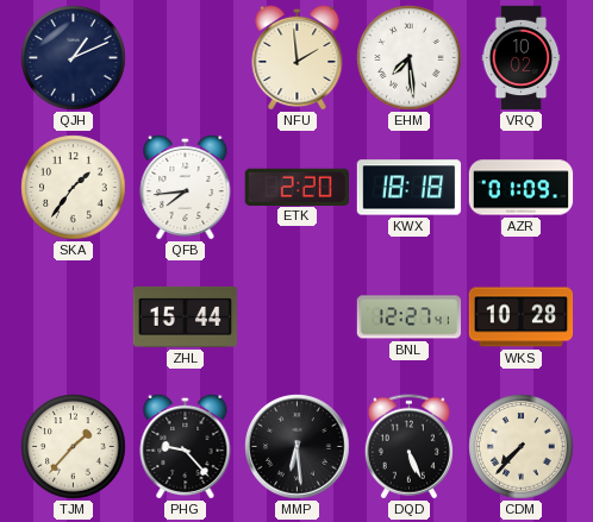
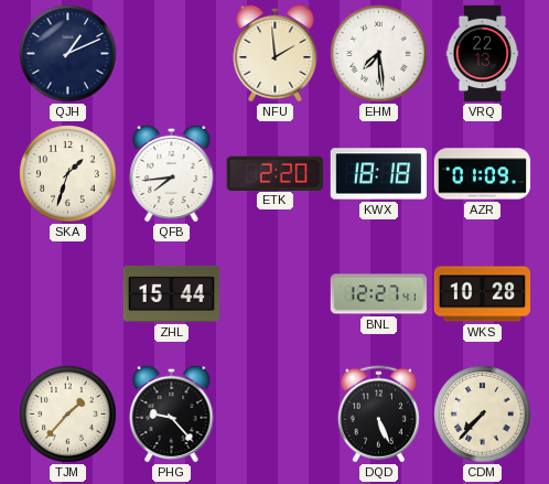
VRQ: 10:02 -> 22:13 (483, 54)
SKA: 1:36 -> 1:33 (68, 174)
MMP: 6:29 -> none (298, 447)
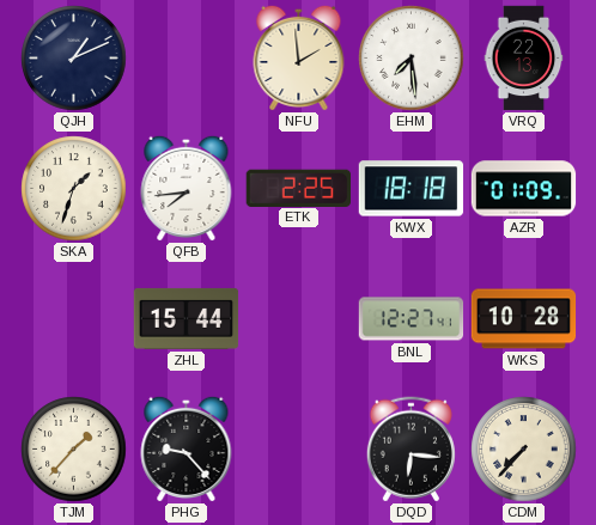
ETK: 2:20 -> 2:25 (298, 188)
DQD: 5:26 -> 6:16 (410, 450)
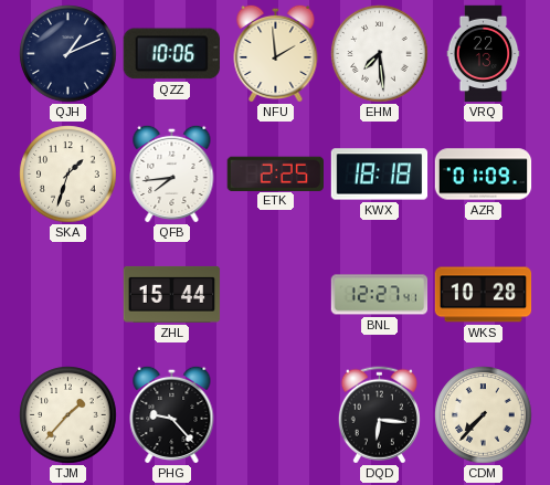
QZZ: none -> 10:06 (171, 54)
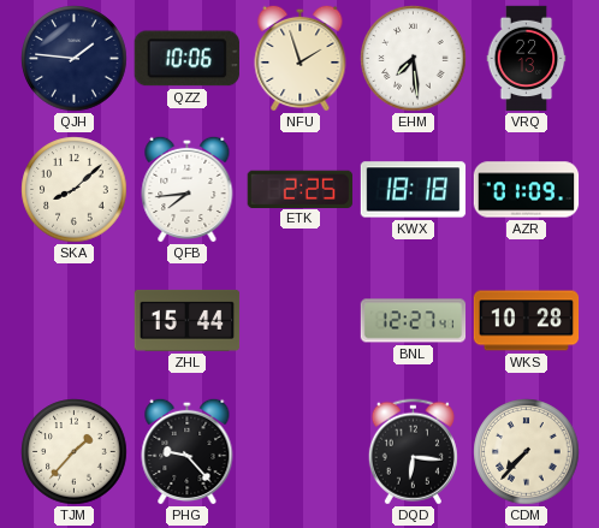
QJH: 1:11 -> 1:46 (75, 59)
NFU: 1:59 -> 1:57 (301, 58)
SKA: 1:33 -> 8:08 (75, 190)
